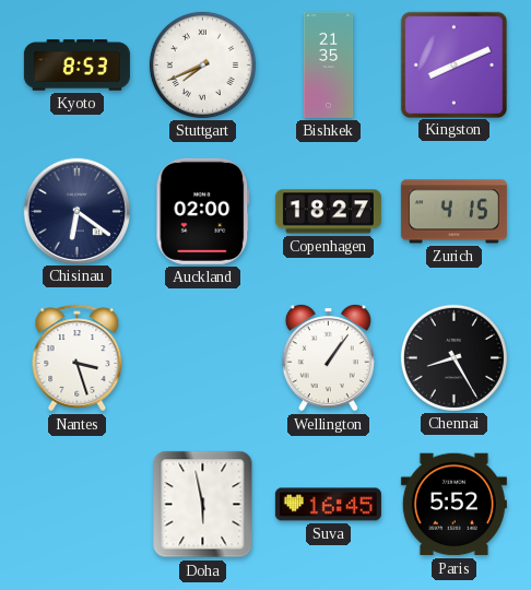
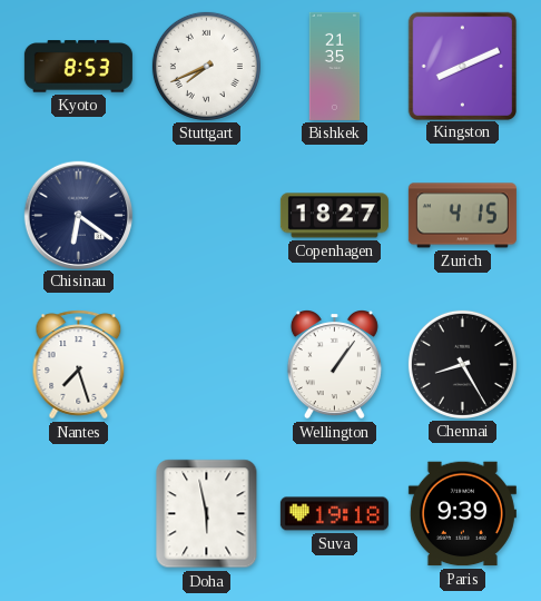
Auckland: 02:00 -> none (203, 211)
Nantes: 3:27 -> 7:27 (79, 365)
Suva: 16:45 -> 19:18 (334, 514)
Paris: 5:52 -> 9:39 (462, 514)
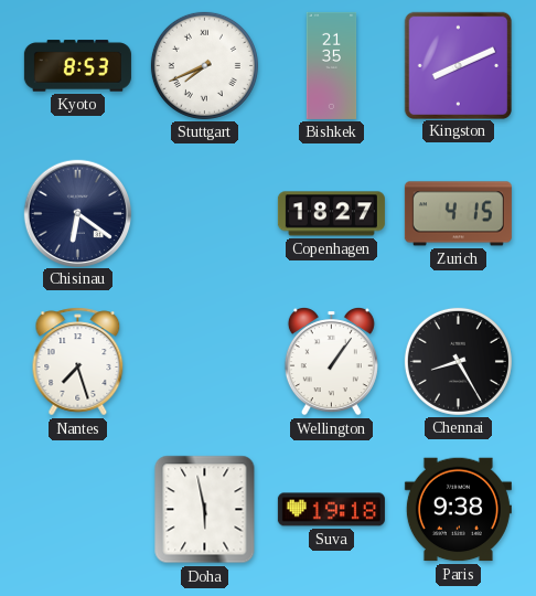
Paris: 9:39 -> 9:38 (458, 510)
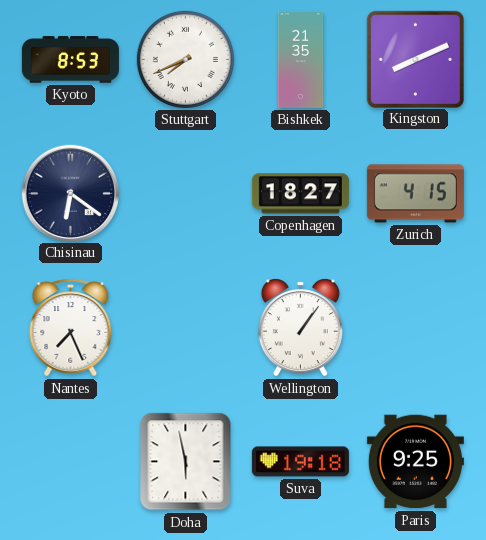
Nantes: 7:27 -> 7:26 (71, 328)
Chennai: 8:25 -> none (458, 361)
Paris: 9:38 -> 9:25 (415, 462)
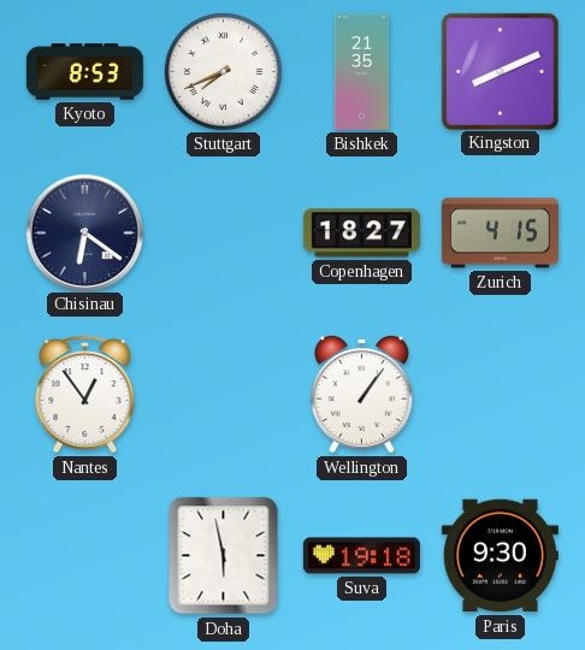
Nantes: 7:26 -> 12:54 (85, 395)
Paris: 9:25 -> 9:30 (500, 556)
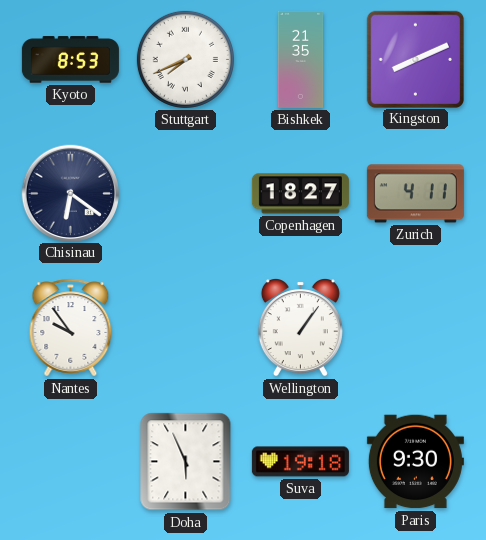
Zurich: 4:15 -> 4:11 (415, 194)
Nantes: 12:54 -> 9:54 (71, 328)
Doha: 5:58 -> 5:56 (186, 462)
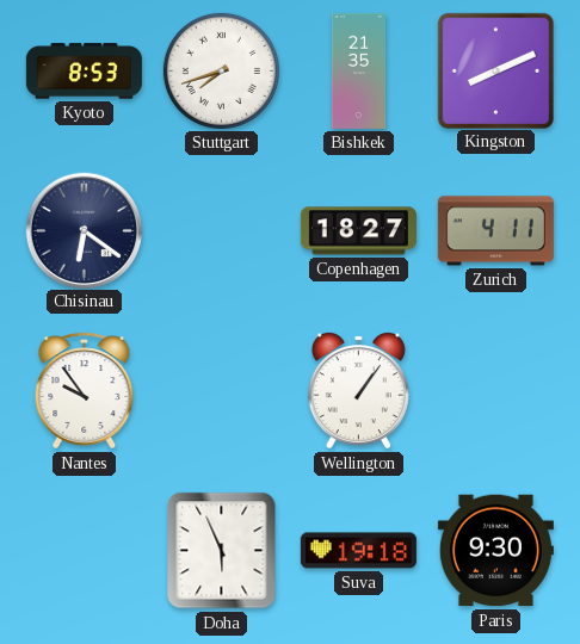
Stuttgart: 7:41 -> 7:42 (221, 70)
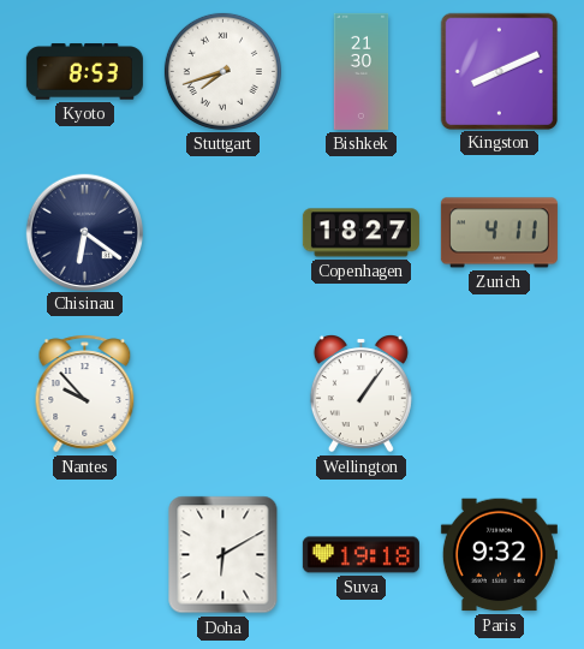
Bishkek: 21:35 -> 21:30 (362, 71)
Nantes: 9:54 -> 9:53 (85, 394)
Doha: 5:56 -> 6:10 (224, 555)
Paris: 9:30 -> 9:32 (499, 555)
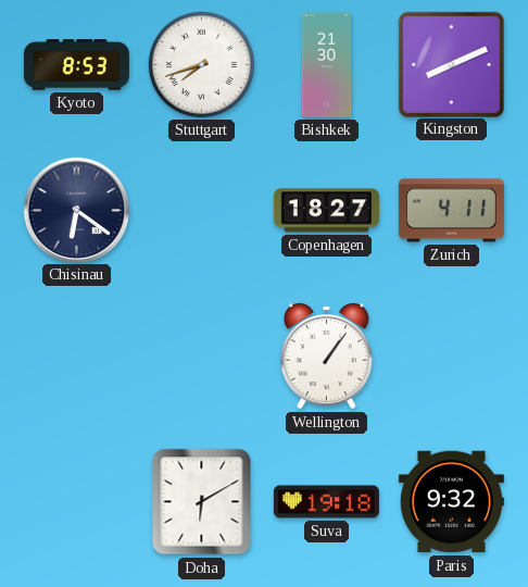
Nantes: 9:53 -> none (85, 394)
